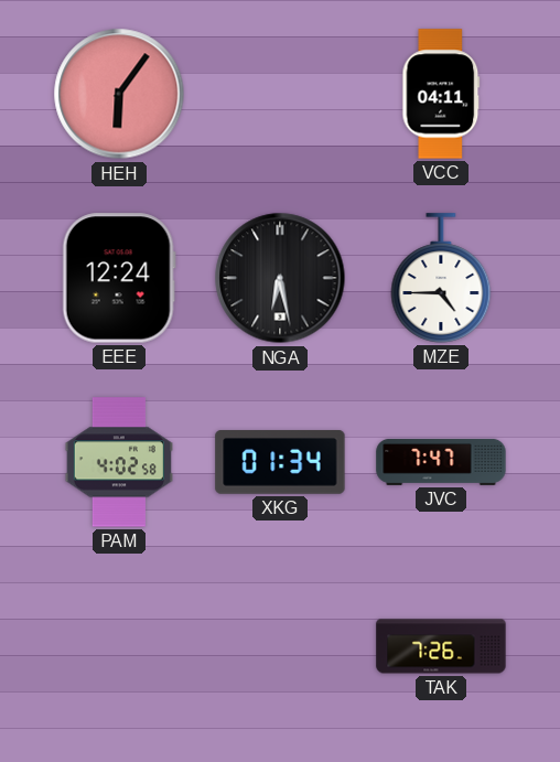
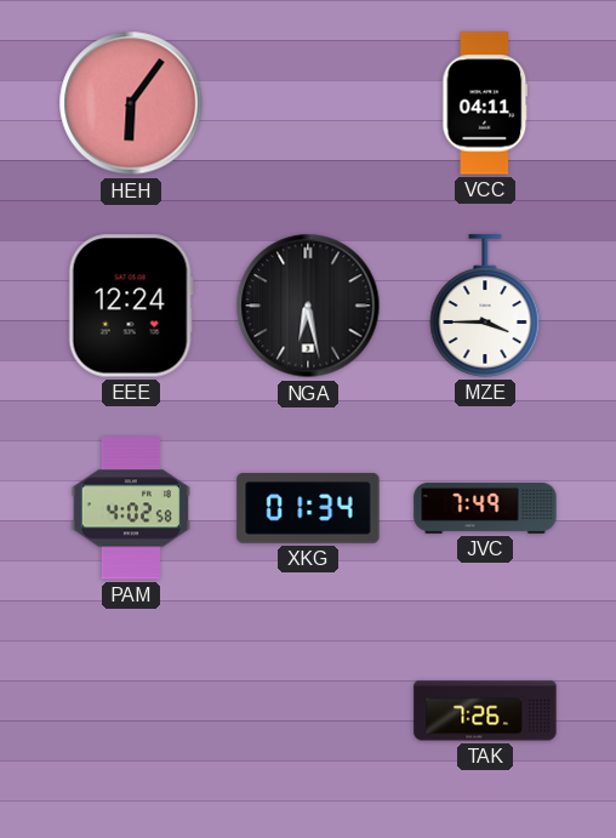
MZE: 4:45 -> 3:45 (485, 306)
JVC: 7:47 -> 7:49 (485, 508)
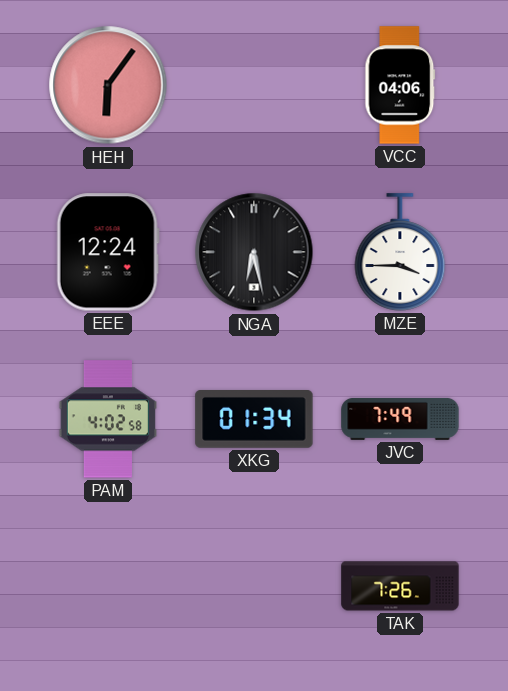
VCC: 04:11 -> 04:06 (400, 85)
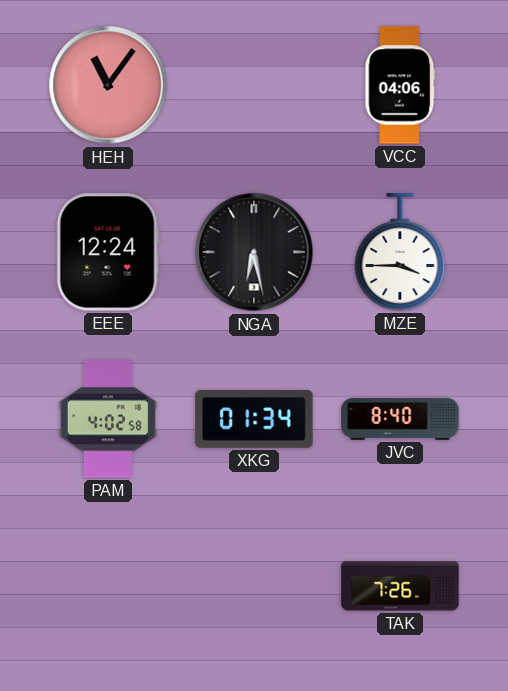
HEH: 6:06 -> 11:06 (108, 85)
JVC: 7:49 -> 8:40 (400, 419)
